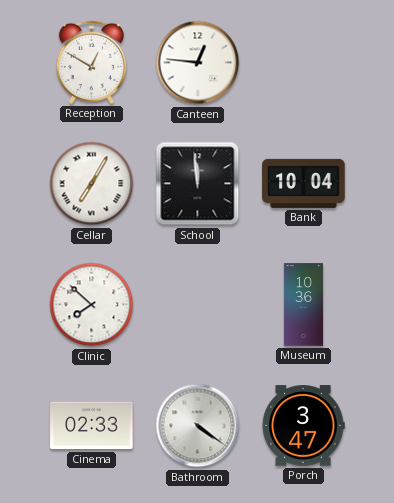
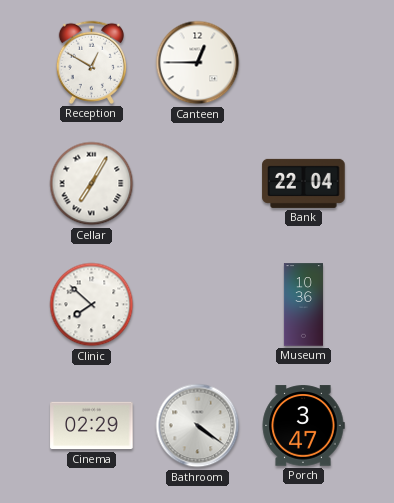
Canteen: 12:46 -> 12:45 (198, 63)
School: 11:59 -> none (198, 184)
Bank: 10:04 -> 22:04 (304, 183)
Cinema: 02:33 -> 02:29 (92, 426)
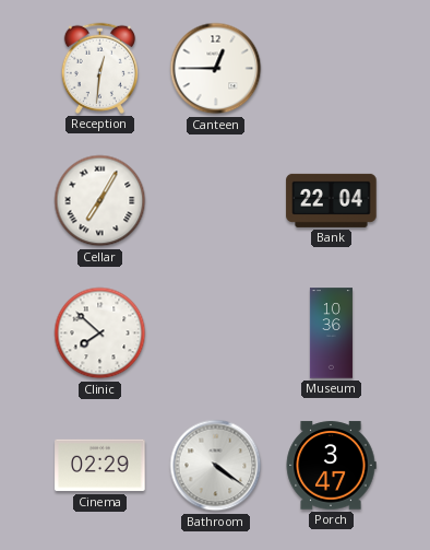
Reception: 12:50 -> 12:31 (99, 68)
